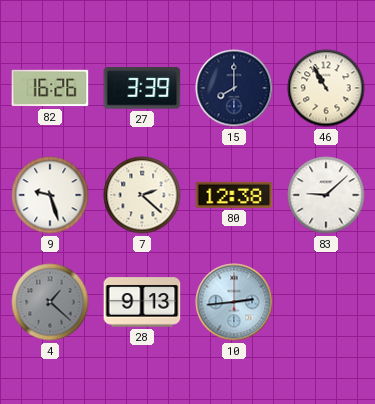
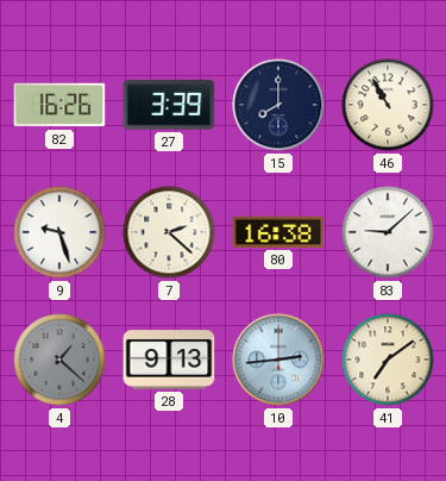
80: 12:38 -> 16:38 (278, 232)
41: none -> 7:09 (388, 360)
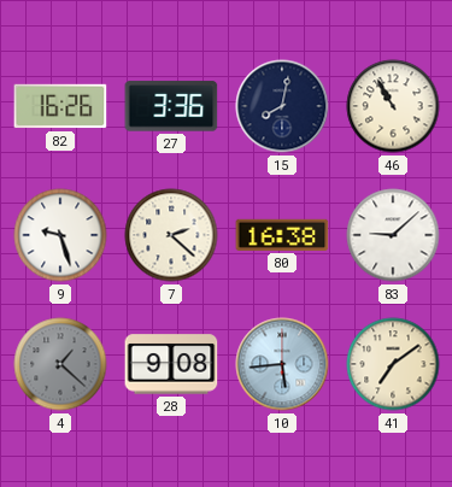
27: 3:39 -> 3:36 (171, 106)
15: 8:00 -> 8:02 (282, 106)
28: 9:13 -> 9:08 (171, 364)
10: 2:44 -> 5:44 (282, 364)
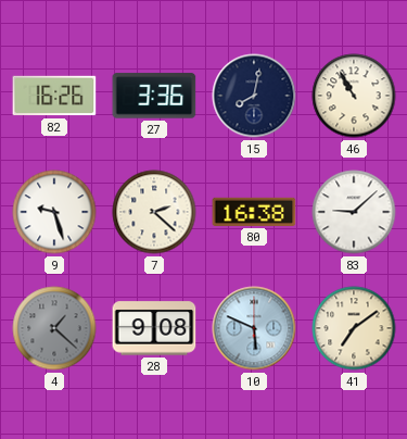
10: 5:44 -> 5:49 (254, 328)
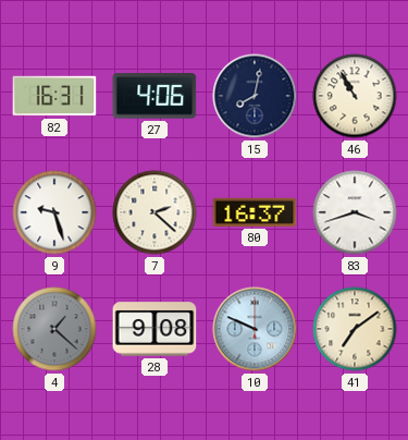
82: 16:26 -> 16:31 (54, 96)
27: 3:36 -> 4:06 (154, 96)
80: 16:38 -> 16:37 (255, 212)
83: 9:08 -> 3:42 (355, 212)
10: 5:49 -> 9:49 (255, 329)
